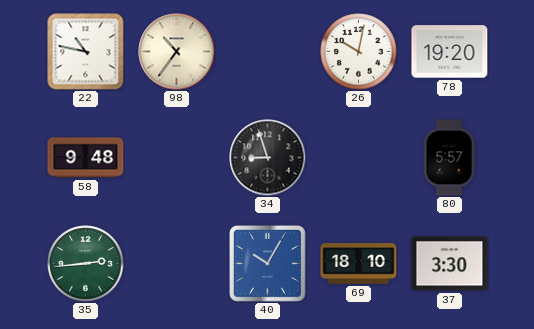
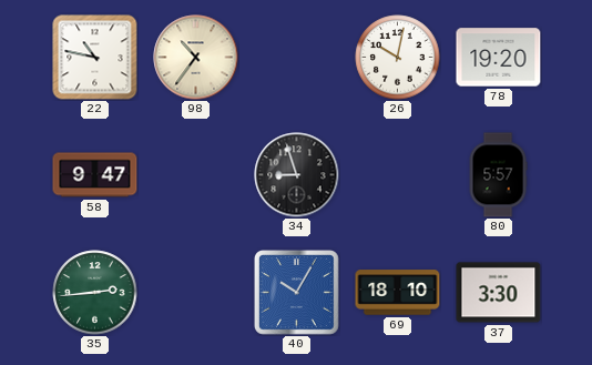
58: 9:48 -> 9:47 (95, 175)
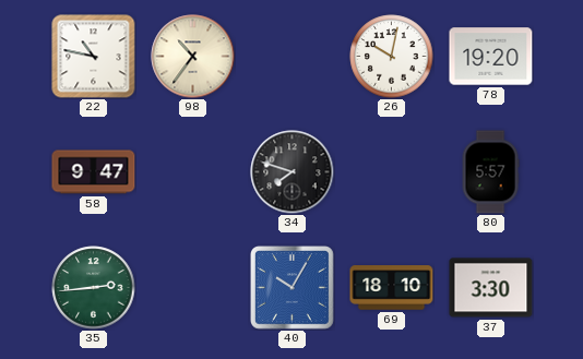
34: 8:57 -> 7:48 (293, 172)
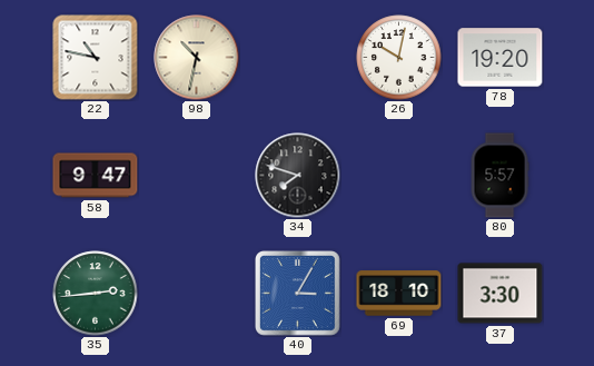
98: 10:36 -> 10:32 (197, 58)
40: 10:05 -> 3:05 (298, 294)
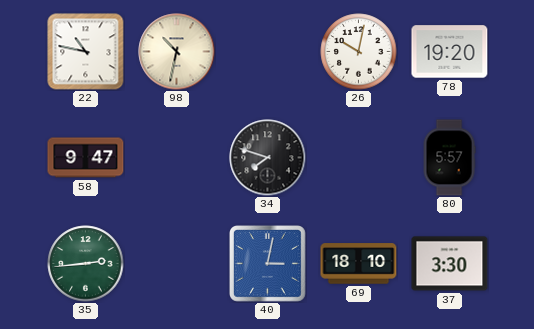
40: 3:05 -> 3:02 (268, 264)
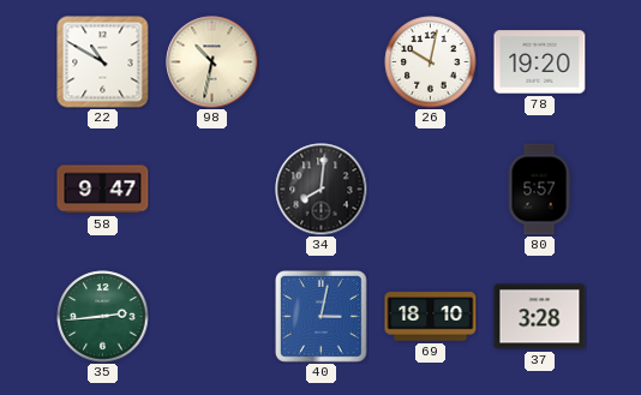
22: 10:47 -> 10:50 (103, 62)
34: 7:48 -> 8:01 (322, 190)
37: 3:30 -> 3:28 (540, 317)
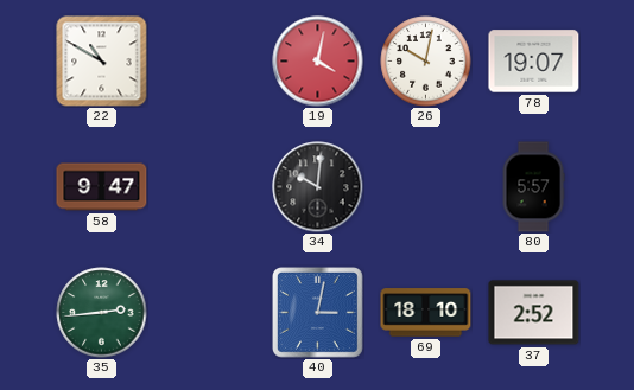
98: 10:32 -> none (212, 62)
19: none -> 4:02 (318, 62)
78: 19:20 -> 19:07 (534, 62)
34: 8:01 -> 10:01 (318, 187)
37: 3:28 -> 2:52 (534, 313)
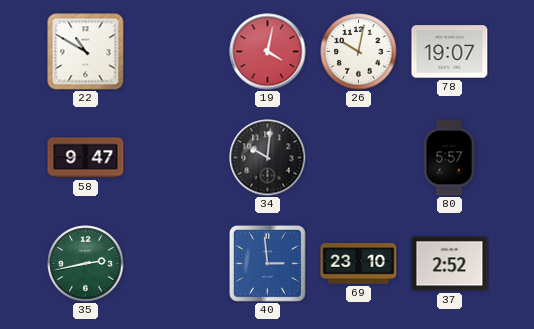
35: 2:44 -> 2:43 (86, 264)
40: 3:02 -> 2:59 (268, 264)
69: 18:10 -> 23:10 (359, 264)
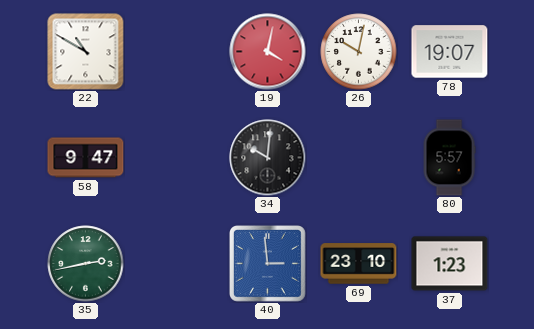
37: 2:52 -> 1:23 (450, 264)
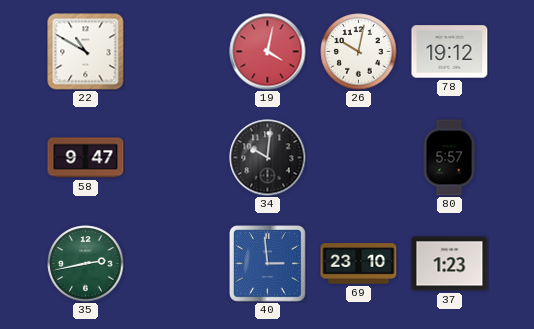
78: 19:07 -> 19:12 (450, 52)
